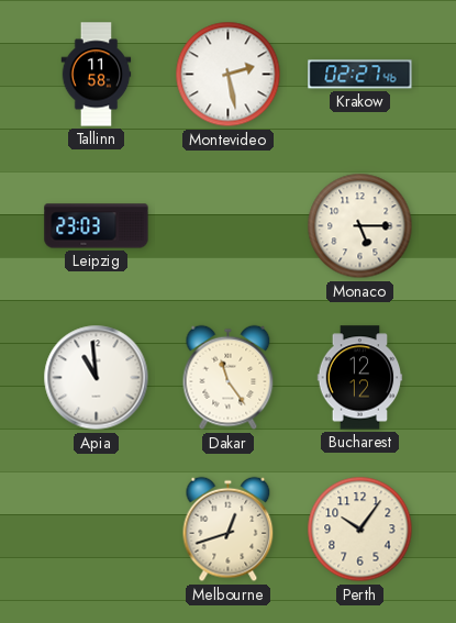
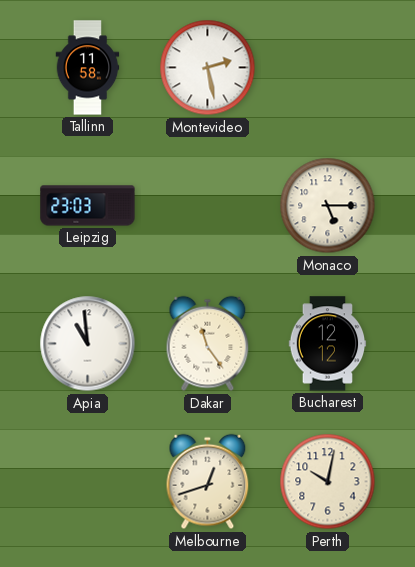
Krakow: 02:27 -> none (360, 75)
Perth: 10:06 -> 10:02 (328, 482)
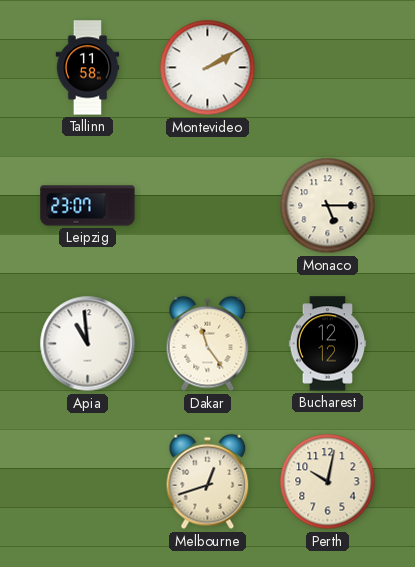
Montevideo: 2:28 -> 2:10 (208, 68)
Leipzig: 23:03 -> 23:07 (88, 206)
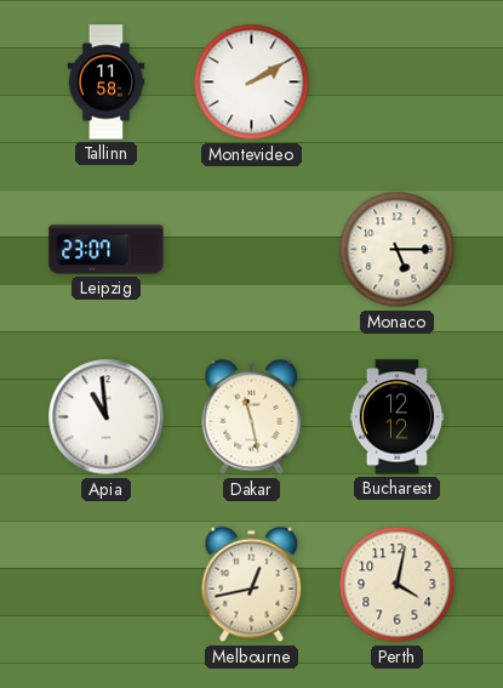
Dakar: 11:24 -> 11:28 (252, 417)
Melbourne: 12:42 -> 12:43 (252, 585)
Perth: 10:02 -> 4:02 (398, 585)
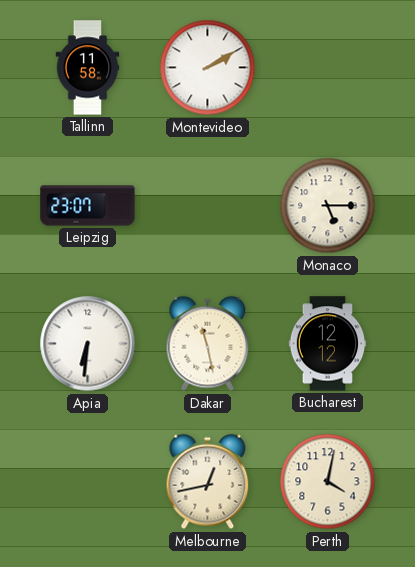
Apia: 10:59 -> 6:31 (88, 344)
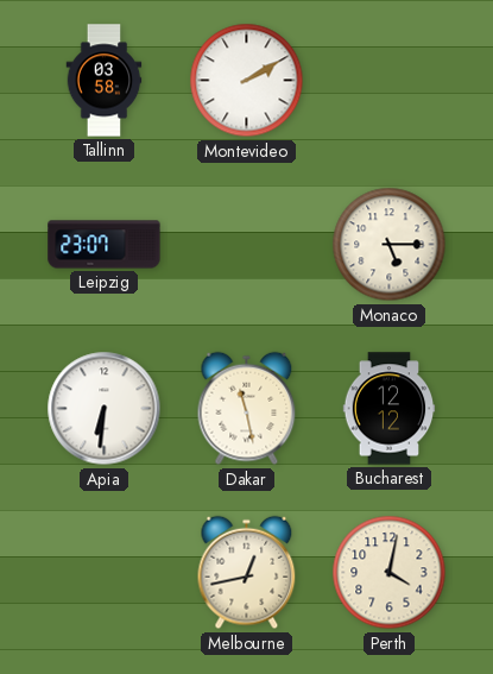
Tallinn: 11:58 -> 03:58 (105, 81)
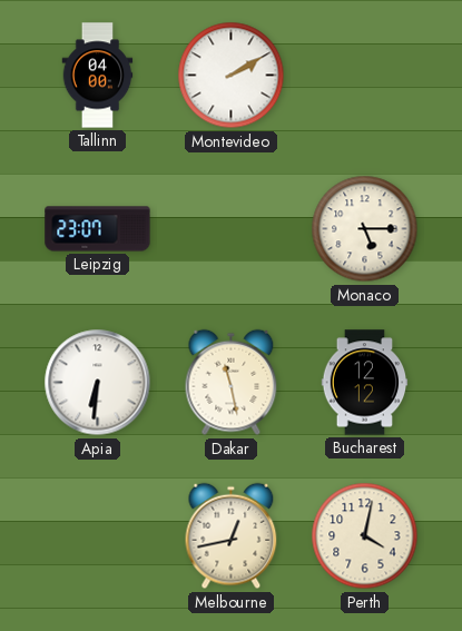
Tallinn: 03:58 -> 04:00 (98, 76)
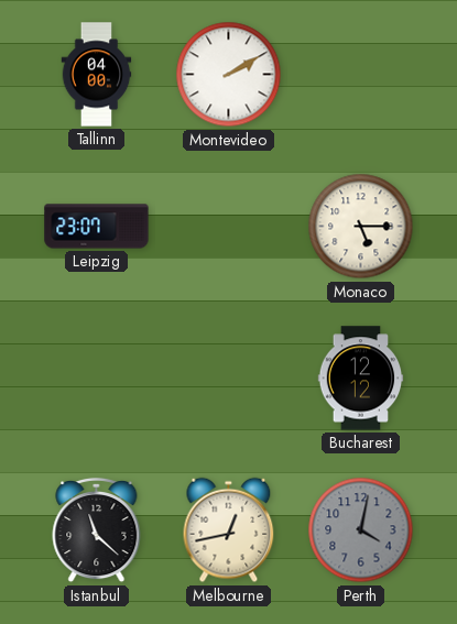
Apia: 6:31 -> none (98, 383)
Dakar: 11:28 -> none (232, 383)
Istanbul: none -> 11:22 (97, 530)
Perth dial: cream -> grey (361, 530)
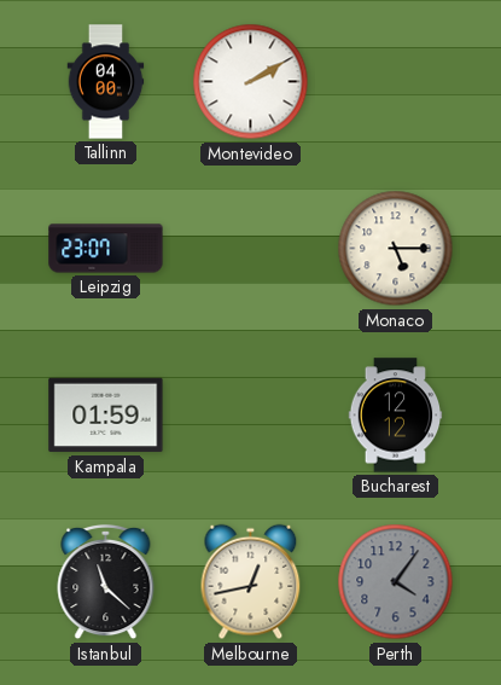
Kampala: none -> 01:59 (106, 416)
Perth: 4:02 -> 4:06 (396, 582)
